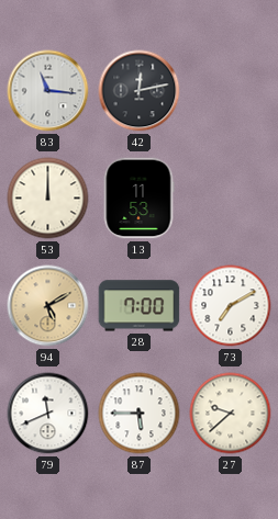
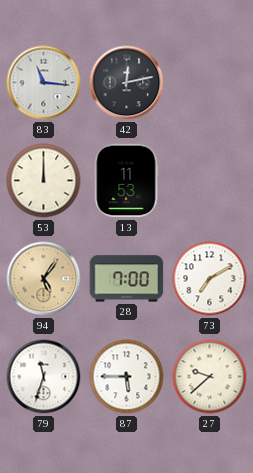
94: 5:10 -> 5:06 (44, 279)
79: 11:41 -> 11:33 (44, 377)
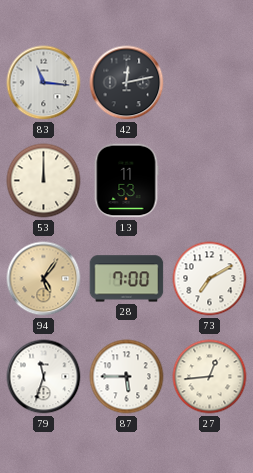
27: 9:38 -> 12:44 (210, 377)
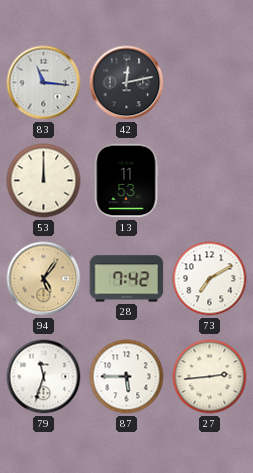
28: 7:00 -> 7:42 (127, 279)
27: 12:44 -> 2:44 (210, 377)
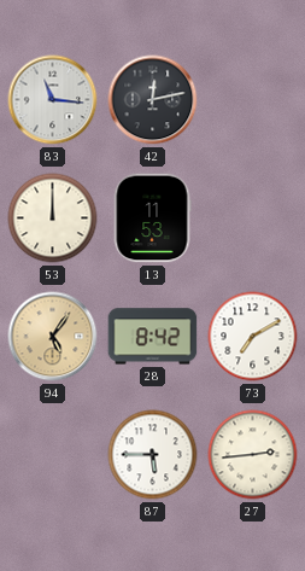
28: 7:42 -> 8:42 (153, 337)
79: 11:33 -> none (44, 377)
